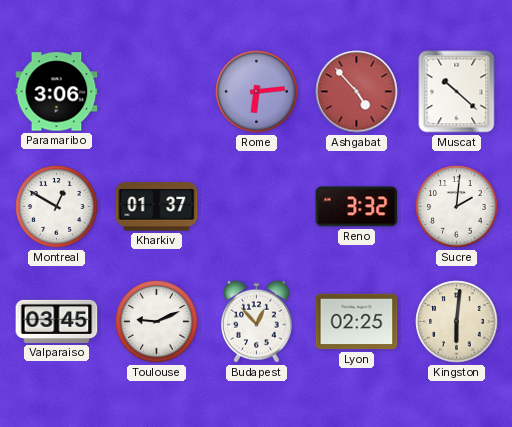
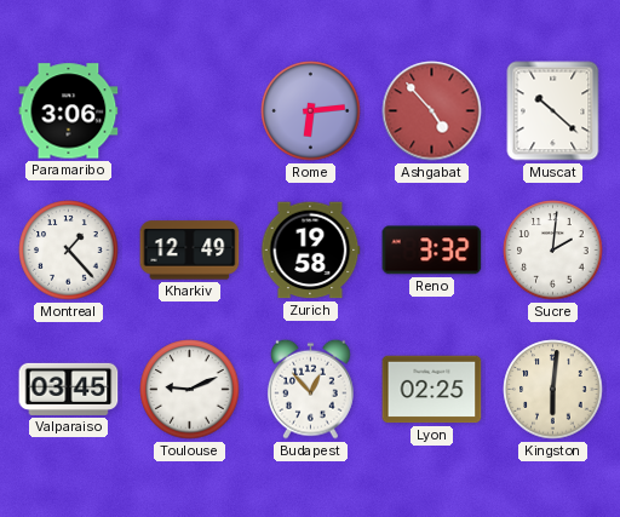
Montreal: 12:50 -> 1:23 (69, 251)
Kharkiv: 01:37 -> 12:49 (190, 251)
Zurich: none -> 19:58 (310, 251)
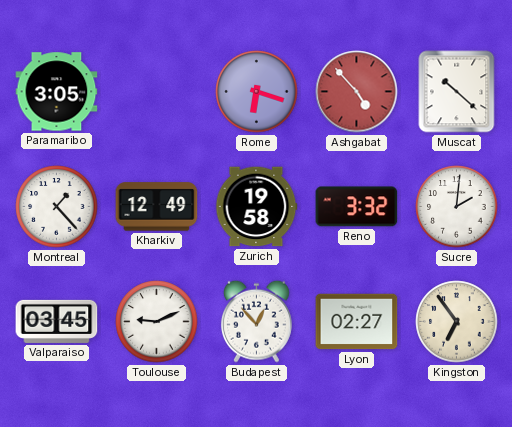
Paramaribo: 3:06 -> 3:05 (57, 92)
Rome: 6:14 -> 6:18 (257, 92)
Lyon: 02:25 -> 02:27 (357, 322)
Kingston: 6:01 -> 6:54 (457, 322)
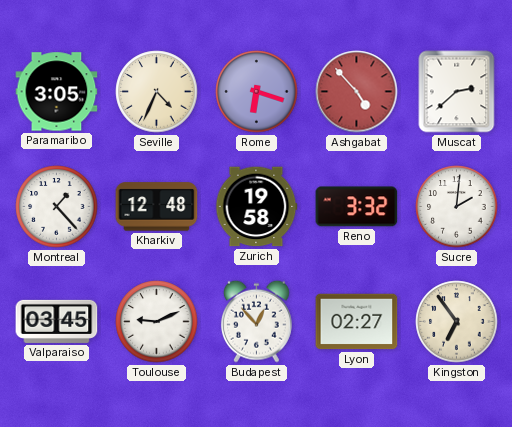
Seville: none -> 4:34 (157, 92)
Muscat: 10:22 -> 2:38 (457, 92)
Kharkiv: 12:49 -> 12:48 (157, 207)
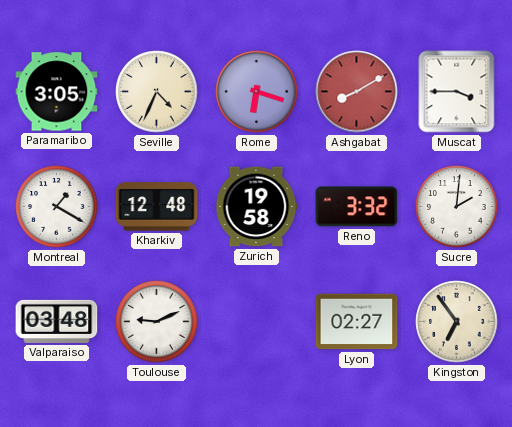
Ashgabat: 4:53 -> 8:10 (357, 92)
Muscat: 2:38 -> 3:45 (457, 92)
Montreal: 1:23 -> 1:20 (57, 207)
Valparaiso: 03:45 -> 03:48 (57, 321)
Budapest: 12:53 -> none (256, 321)
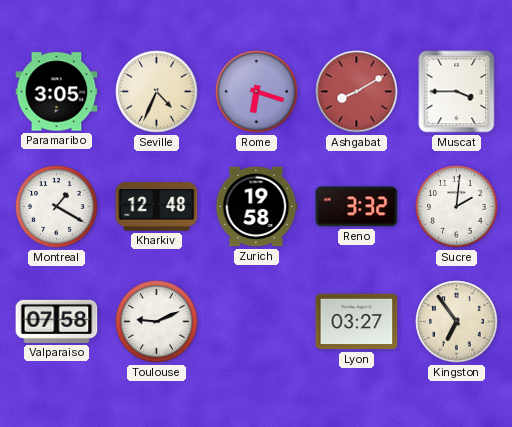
Valparaiso: 03:48 -> 07:58 (57, 321)
Lyon: 02:27 -> 03:27 (357, 322)
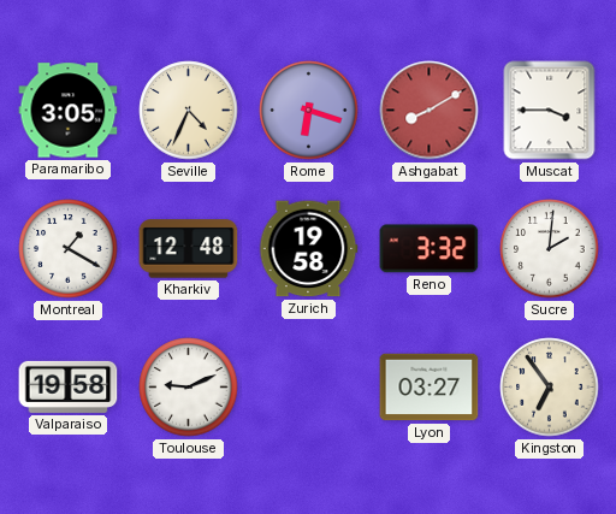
Valparaiso: 07:58 -> 19:58 (69, 386)
